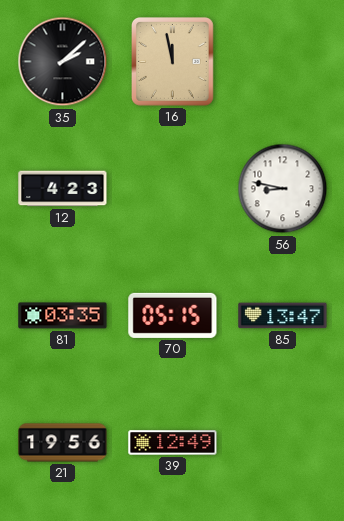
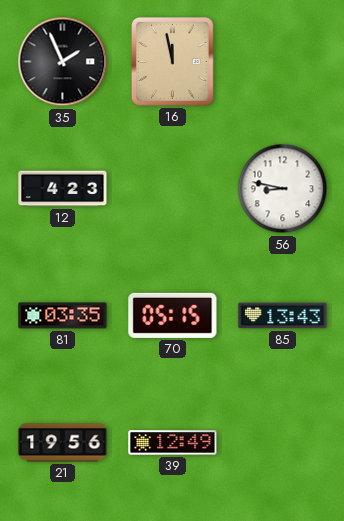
35: 2:08 -> 1:56 (63, 62)
85: 13:47 -> 13:43 (283, 316)
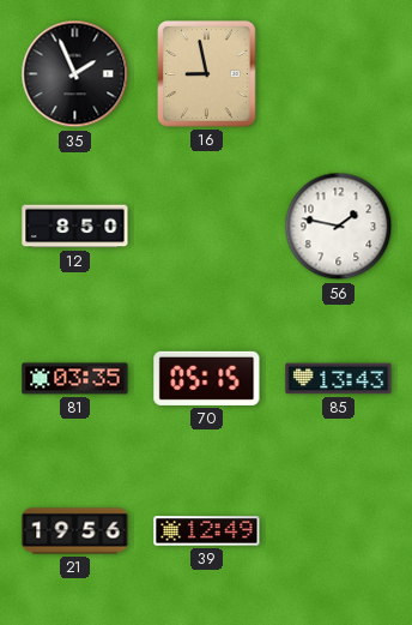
16: 11:58 -> 8:58 (207, 74)
12: 4:23 -> 8:50 (75, 227)
56: 8:47 -> 1:47 (339, 227)
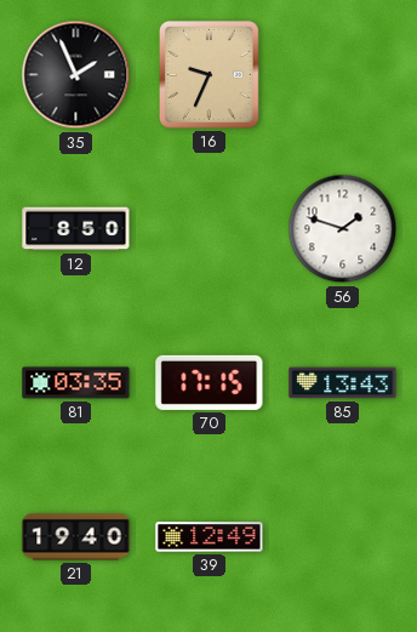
16: 8:58 -> 9:34 (210, 75)
56: 1:47 -> 1:48 (343, 229)
70: 05:15 -> 17:15 (210, 382)
21: 19:56 -> 19:40 (76, 537)
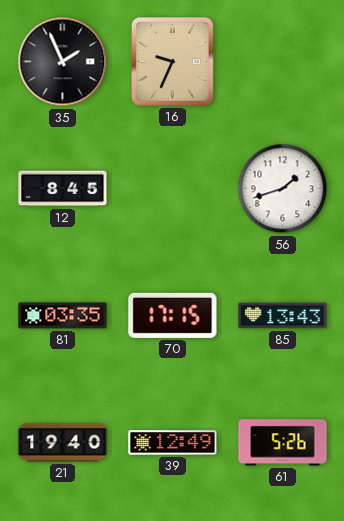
12: 8:50 -> 8:45 (63, 189)
56: 1:48 -> 1:42 (283, 189)
61: none -> 5:26 (283, 443)
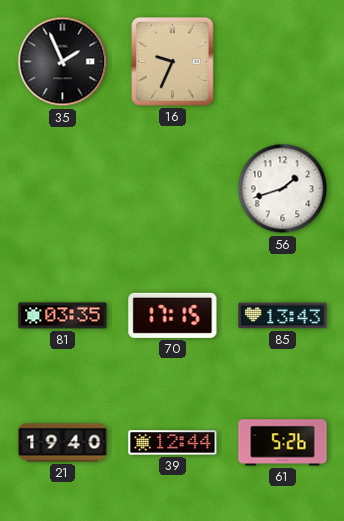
12: 8:45 -> none (63, 189)
39: 12:49 -> 12:44 (173, 443)
